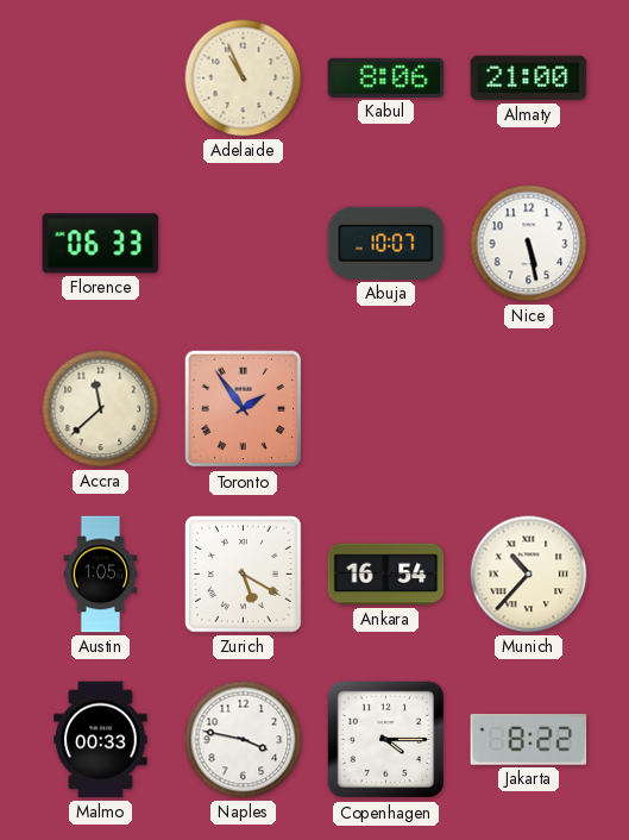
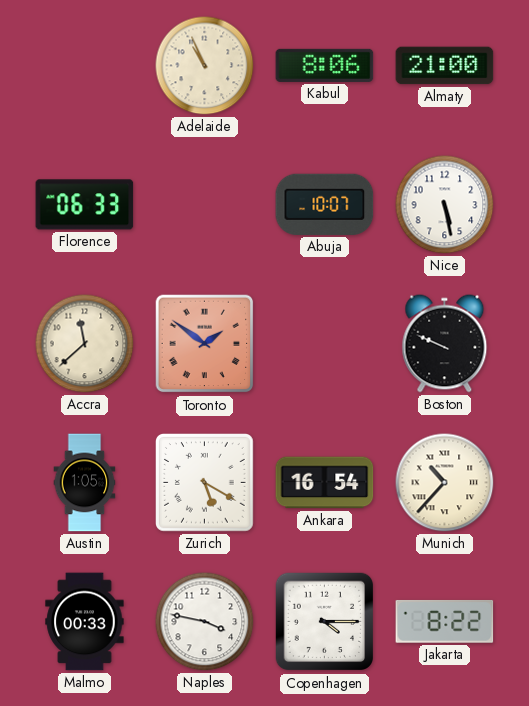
Toronto: 1:54 -> 1:51 (205, 344)
Boston: none -> 9:49 (445, 344)
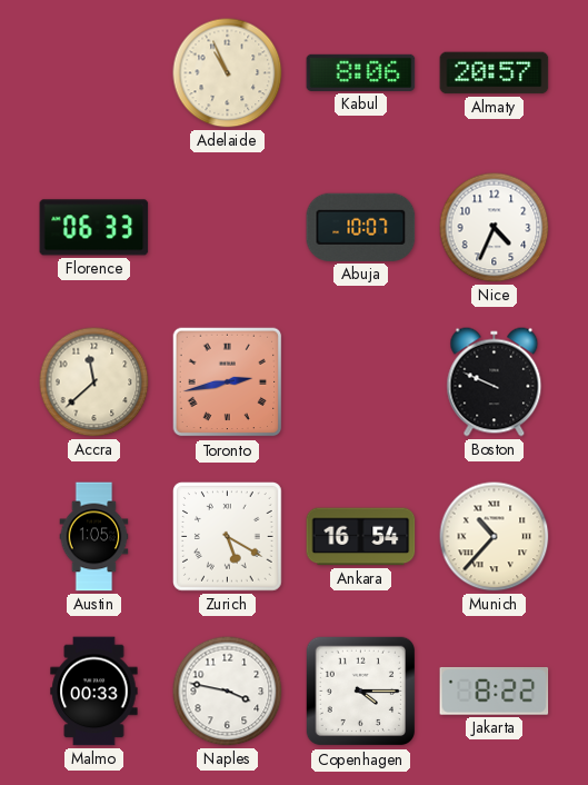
Almaty: 21:00 -> 20:57 (495, 73)
Nice: 5:28 -> 4:34 (495, 228)
Toronto: 1:51 -> 2:43 (228, 382)
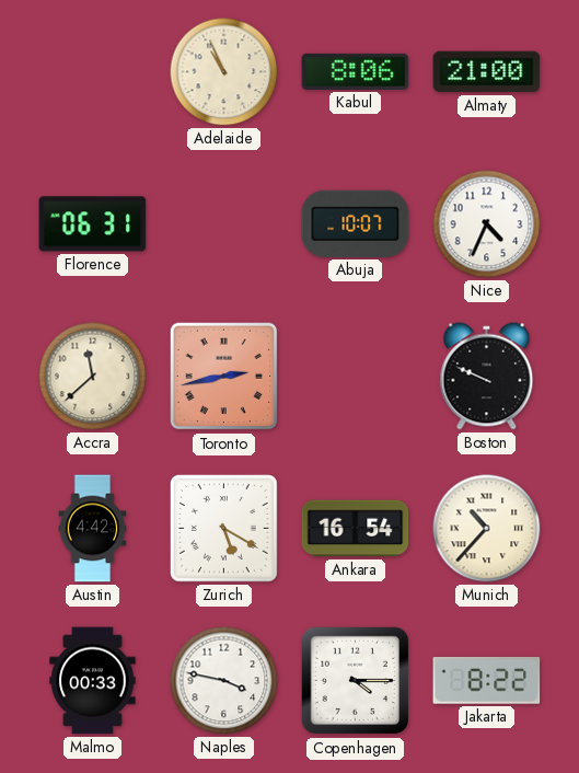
Almaty: 20:57 -> 21:00 (487, 72)
Florence: 06:33 -> 06:31 (93, 224)
Austin: 1:05 -> 4:42 (93, 529)
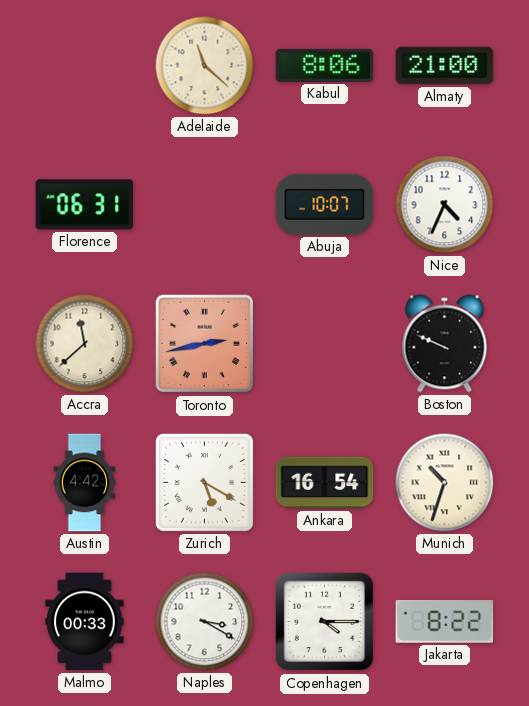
Adelaide: 10:56 -> 11:22 (205, 66)
Munich: 10:37 -> 10:33 (445, 483)
Naples: 3:47 -> 3:20 (205, 622)
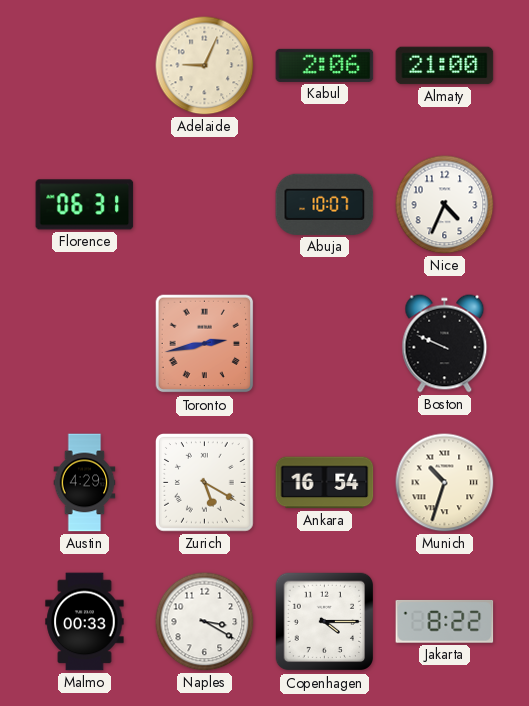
Adelaide: 11:22 -> 9:04 (205, 66)
Kabul: 8:06 -> 2:06 (325, 65)
Accra: 11:38 -> none (85, 344)
Austin: 4:42 -> 4:29 (85, 483)
